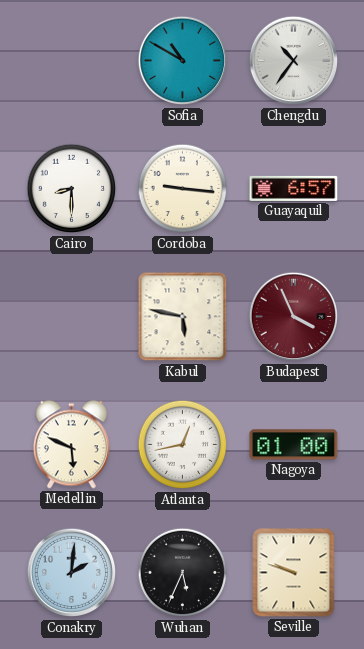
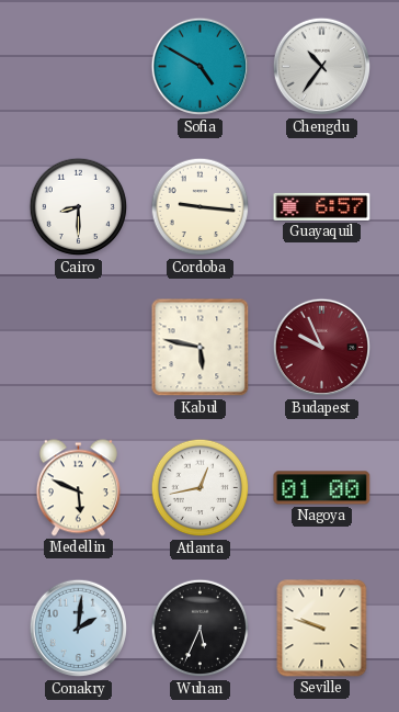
Sofia: 10:50 -> 4:50 (201, 67)
Budapest: 3:56 -> 9:56 (322, 348)
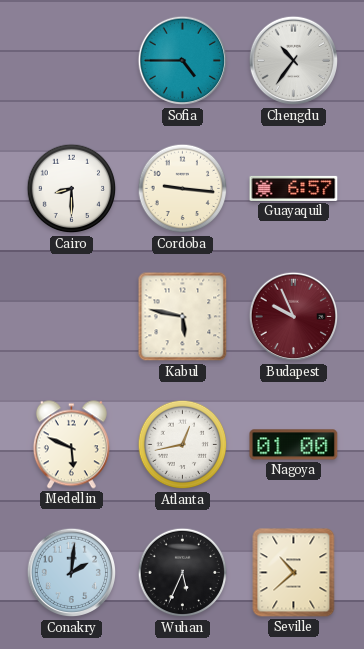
Sofia: 4:50 -> 4:45 (183, 61)
Seville: 9:48 -> 10:38 (294, 573)
